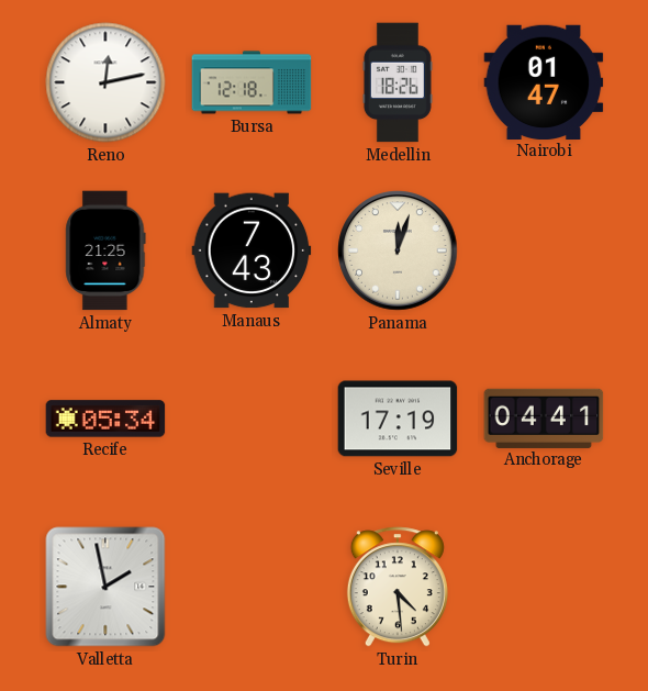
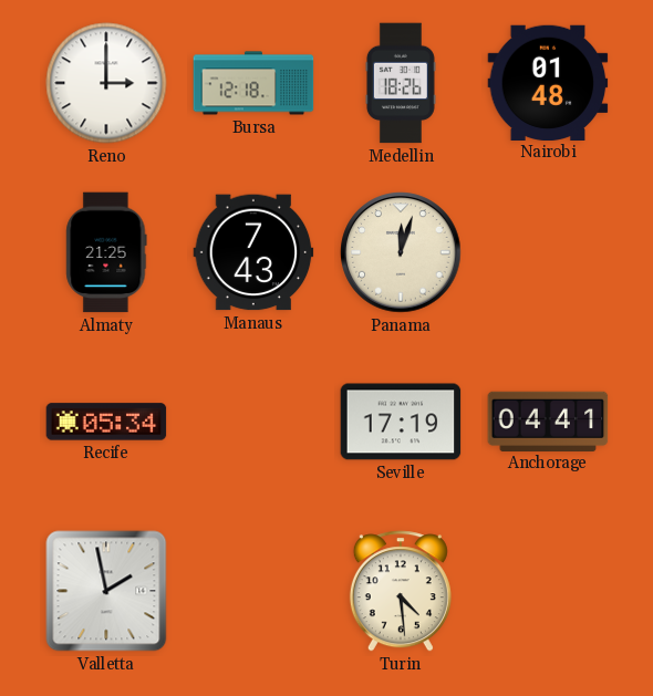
Reno: 12:13 -> 3:00 (106, 83)
Nairobi: 01:47 -> 01:48 (548, 82)
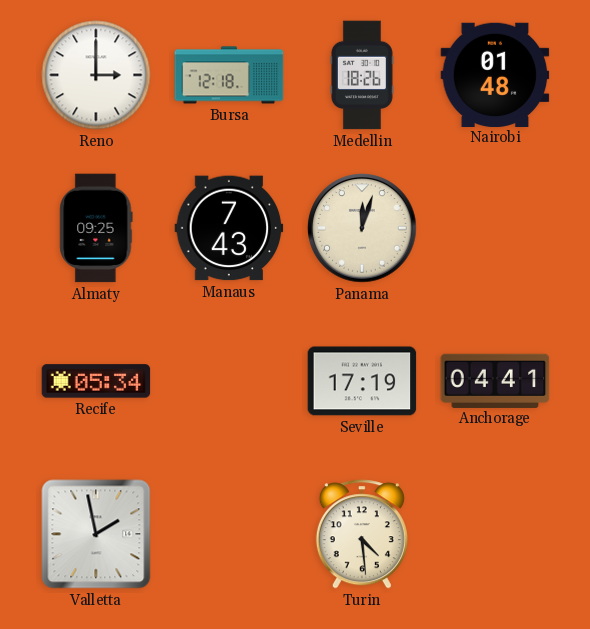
Almaty: 21:25 -> 09:25 (96, 228)
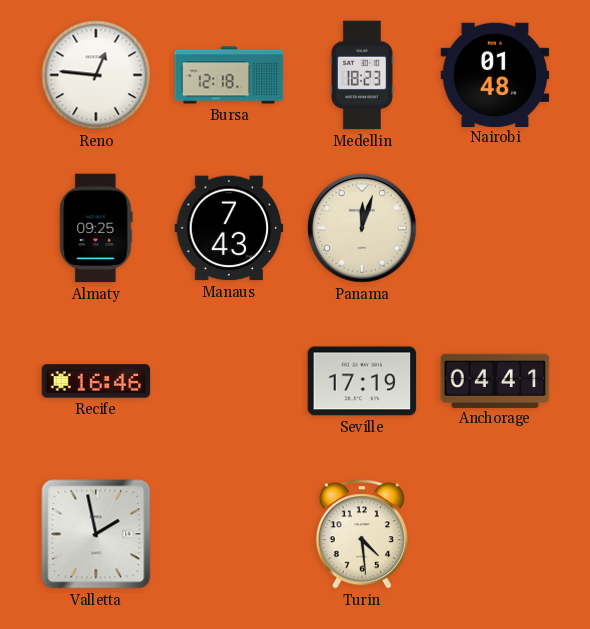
Reno: 3:00 -> 12:46 (96, 75)
Medellin: 18:26 -> 18:23 (362, 75)
Recife: 05:34 -> 16:46 (96, 381)
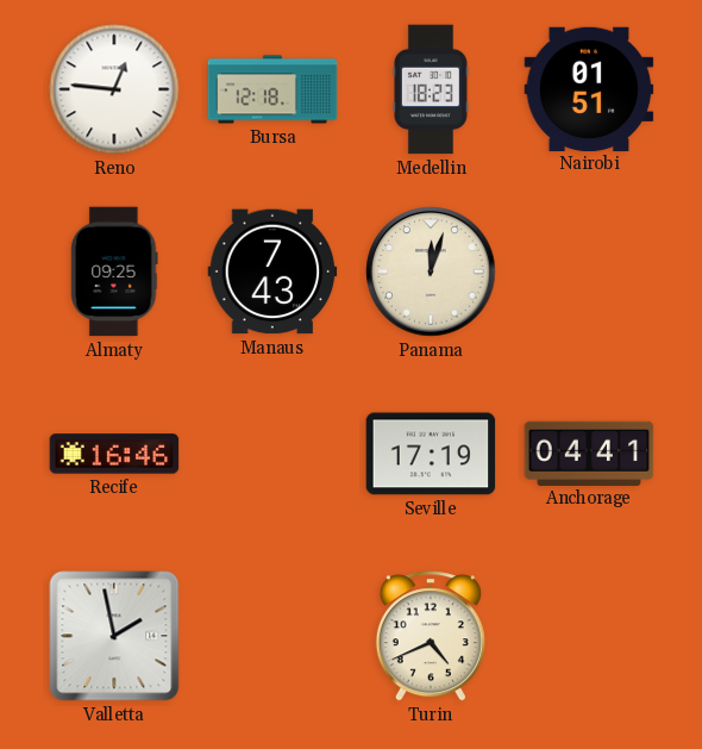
Nairobi: 01:48 -> 01:51 (589, 88)
Turin: 4:29 -> 4:41 (431, 636)
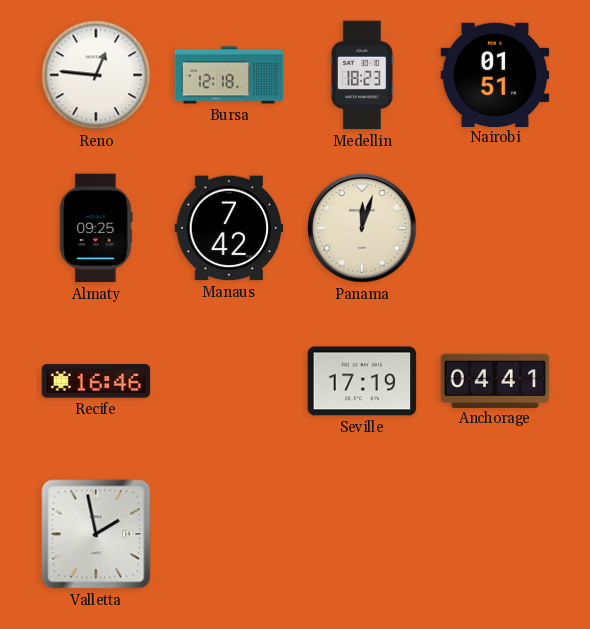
Manaus: 7:43 -> 7:42 (229, 228)
Turin: 4:41 -> none (431, 636)
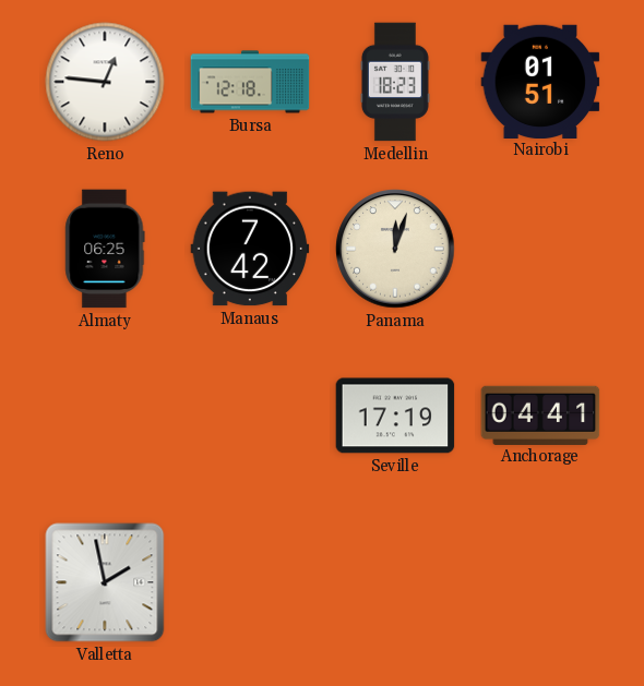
Almaty: 09:25 -> 06:25 (105, 249)
Recife: 16:46 -> none (96, 381)
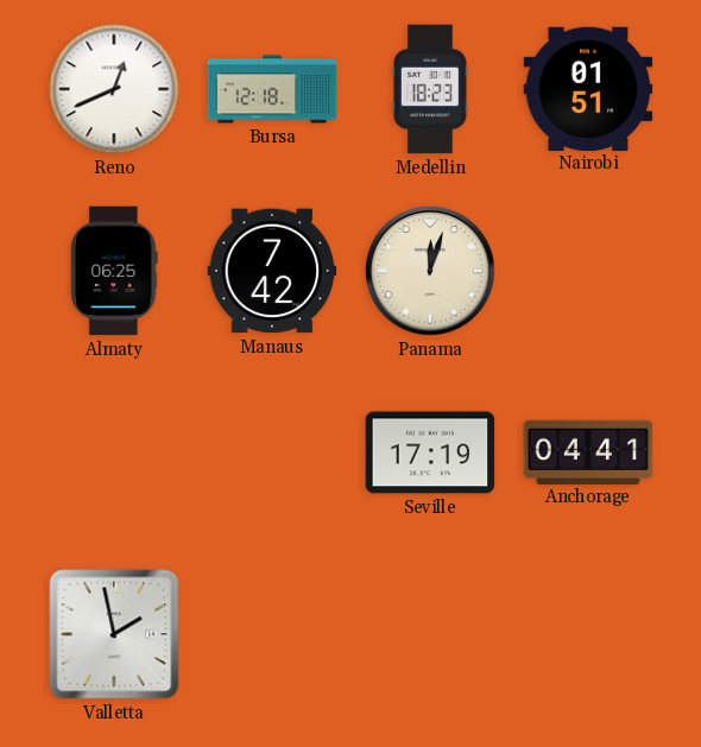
Reno: 12:46 -> 12:41 (114, 89)
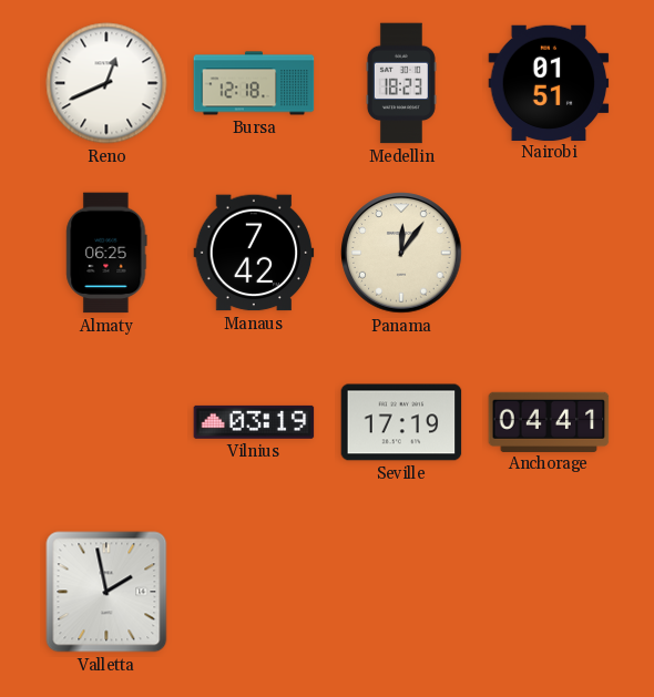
Panama: 12:03 -> 12:06 (401, 253)
Vilnius: none -> 03:19 (254, 422)
